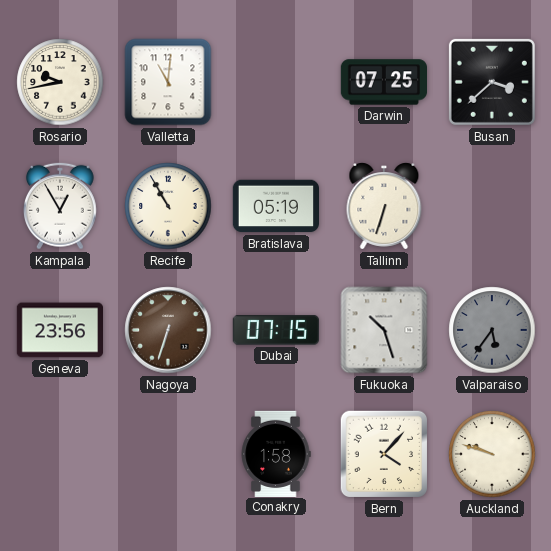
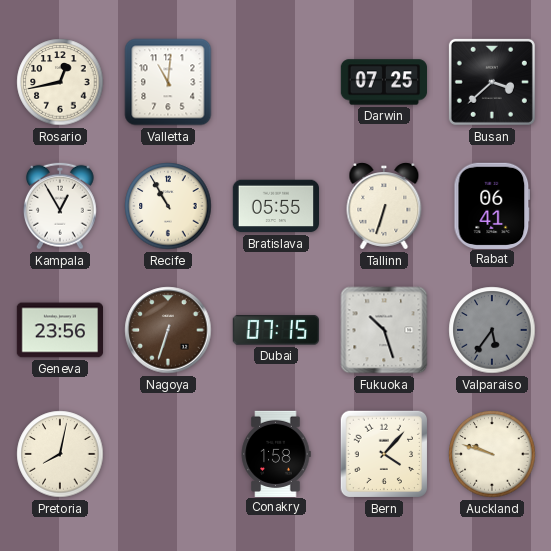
Rosario: 9:43 -> 12:43 (60, 82)
Bratislava: 05:19 -> 05:55 (275, 206)
Rabat: none -> 06:41 (492, 205)
Pretoria: none -> 8:02 (60, 454)
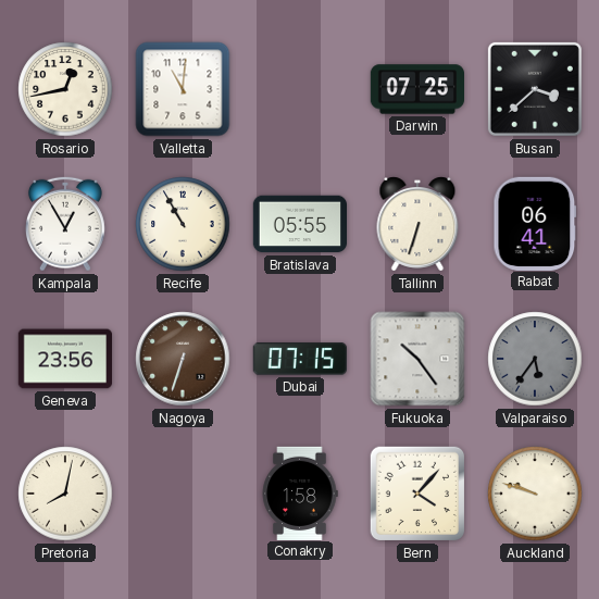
Fukuoka: 10:27 -> 10:24 (417, 359)
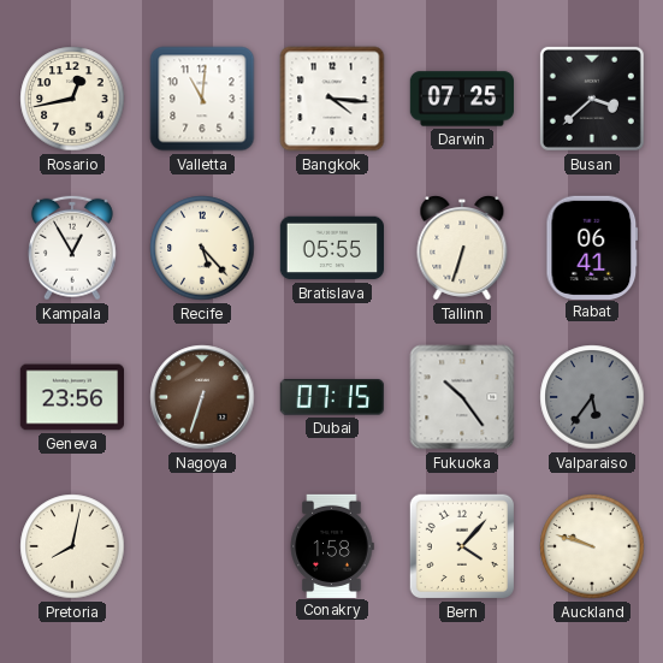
Bangkok: none -> 4:16 (332, 99)
Recife: 10:55 -> 5:23 (202, 248)
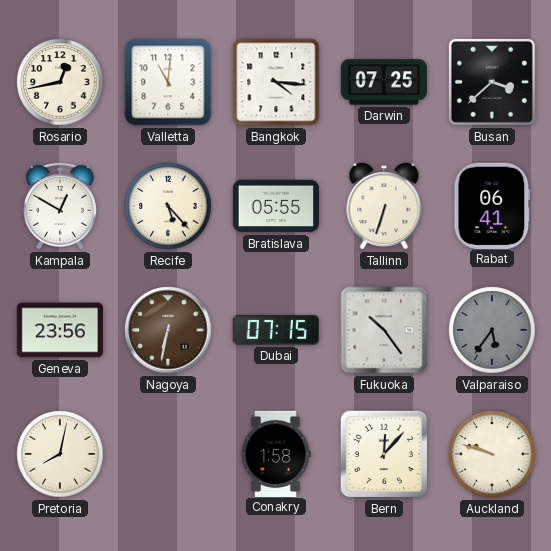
Kampala: 12:55 -> 12:50 (60, 206)
Nagoya: 6:33 -> 6:32 (168, 330)
Bern: 4:07 -> 12:07 (384, 454)
